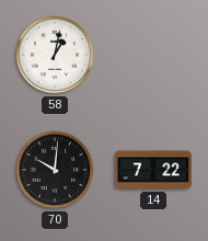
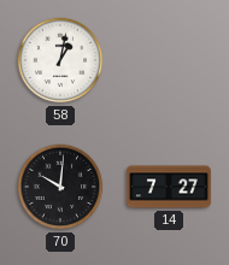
14: 7:22 -> 7:27 (169, 187)
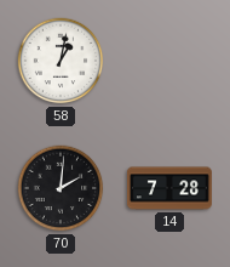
70: 10:01 -> 2:01 (61, 188)
14: 7:27 -> 7:28 (169, 188)
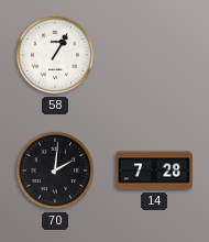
58: 1:02 -> 1:05 (55, 55)
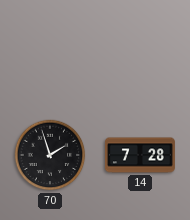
58: 1:05 -> none (55, 55)
70: 2:01 -> 1:57 (50, 155)
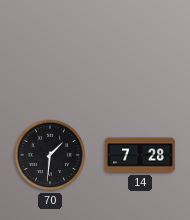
70: 1:57 -> 1:31 (50, 155)
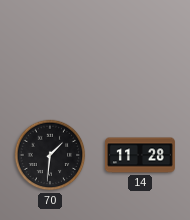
14: 7:28 -> 11:28 (140, 155)
